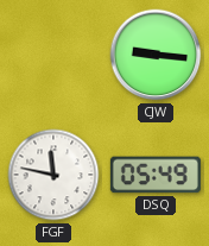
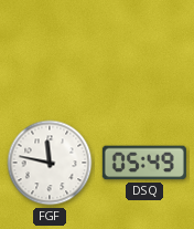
CJW: 9:16 -> none (156, 55)
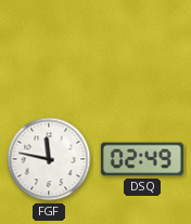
DSQ: 05:49 -> 02:49 (142, 159)
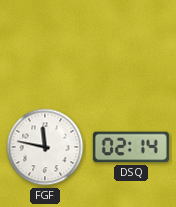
DSQ: 02:49 -> 02:14 (131, 147)
